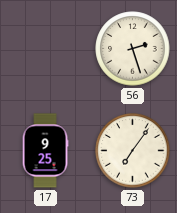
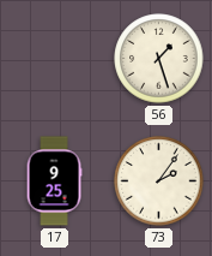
56: 2:27 -> 1:27 (159, 59)
73: 7:06 -> 2:06 (159, 181)
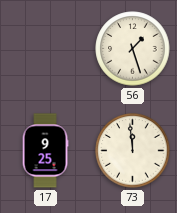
73: 2:06 -> 11:59 (133, 151)
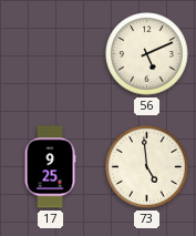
56: 1:27 -> 5:11 (147, 54)
73: 11:59 -> 4:59 (147, 167)
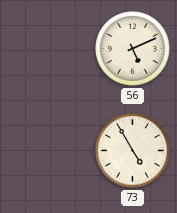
17: 9:25 -> none (50, 167)
73: 4:59 -> 4:55 (133, 151)
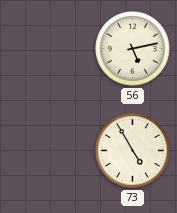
56: 5:11 -> 5:13 (133, 49)
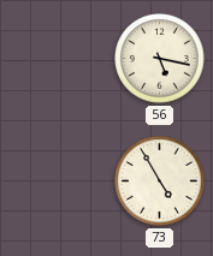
56: 5:13 -> 5:17 (160, 59)
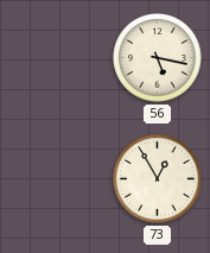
73: 4:55 -> 12:55 (158, 179)
